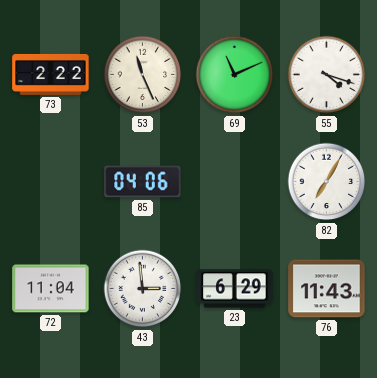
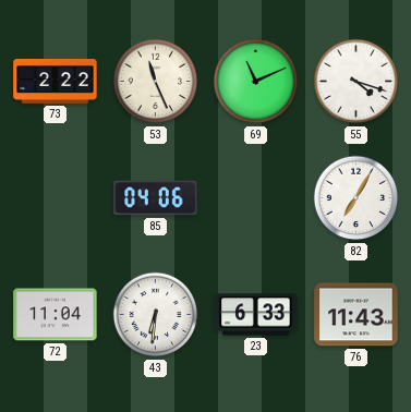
43: 2:59 -> 6:31 (156, 315)
23: 6:29 -> 6:33 (256, 315)
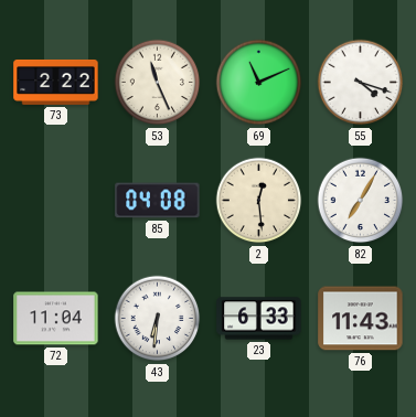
85: 04:06 -> 04:08 (158, 201)
2: none -> 12:29 (259, 201)
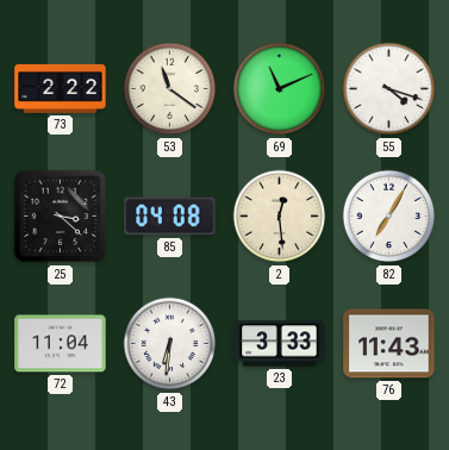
53: 11:26 -> 11:21 (170, 89)
25: none -> 3:22 (61, 217)
23: 6:33 -> 3:33 (280, 344)
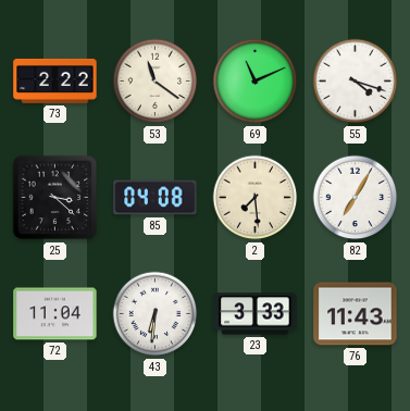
2: 12:29 -> 7:29 (256, 198)
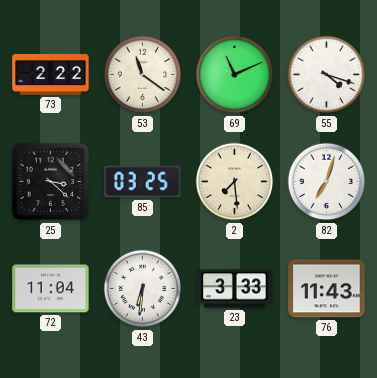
85: 04:08 -> 03:25 (143, 182)
82: 7:05 -> 7:03 (327, 182)
